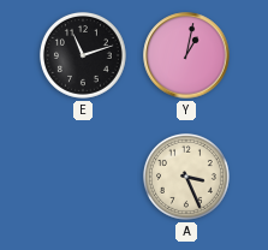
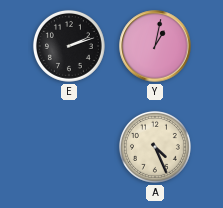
E: 11:12 -> 2:12 (69, 46)
A: 3:26 -> 4:26 (155, 147)
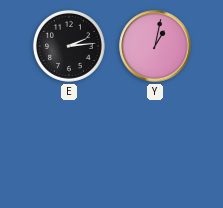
E: 2:12 -> 2:14 (69, 46)
A: 4:26 -> none (155, 147)
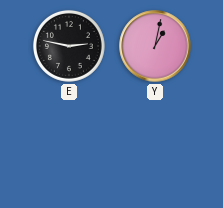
E: 2:14 -> 2:47 (69, 46)
